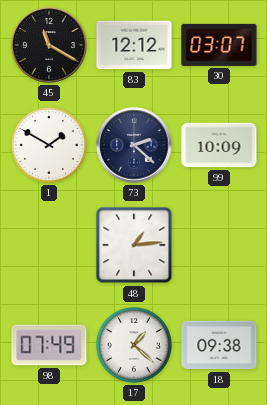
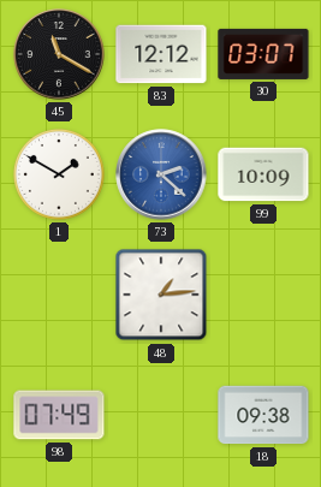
73 dial: navy -> blue (161, 174)
17: 1:22 -> none (134, 345)
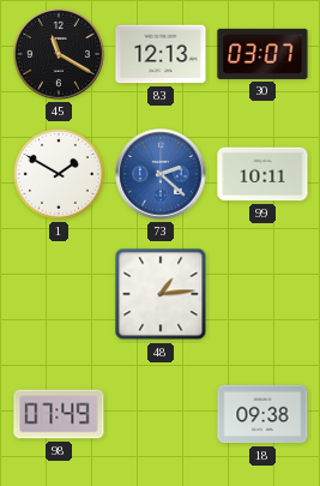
83: 12:12 -> 12:13 (161, 54)
99: 10:09 -> 10:11 (262, 174)
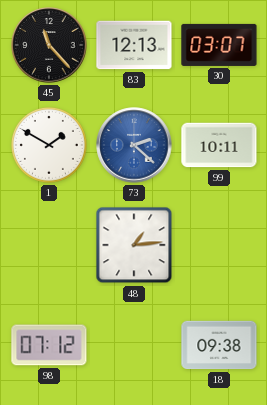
45: 11:20 -> 11:23 (49, 45)
98: 07:49 -> 07:12 (49, 345)
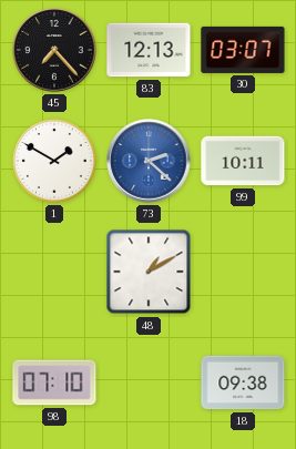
45: 11:23 -> 7:23 (54, 50)
48: 1:14 -> 1:10 (149, 272)
98: 07:12 -> 07:10 (54, 382)
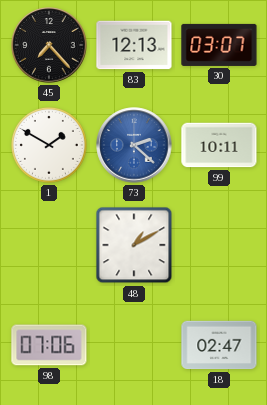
98: 07:10 -> 07:06 (49, 345)
18: 09:38 -> 02:47 (219, 345)
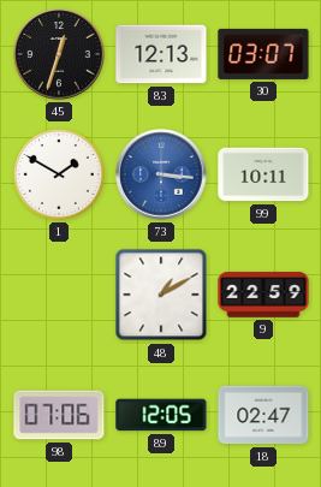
45: 7:23 -> 12:33 (59, 54)
73: 2:22 -> 3:16 (161, 174)
9: none -> 22:59 (263, 295)
89: none -> 12:05 (161, 415)
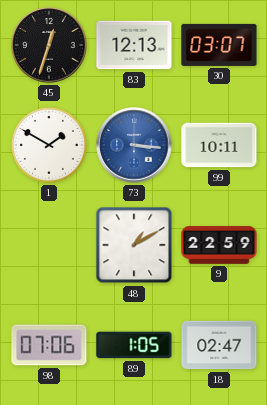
89: 12:05 -> 1:05 (134, 345)
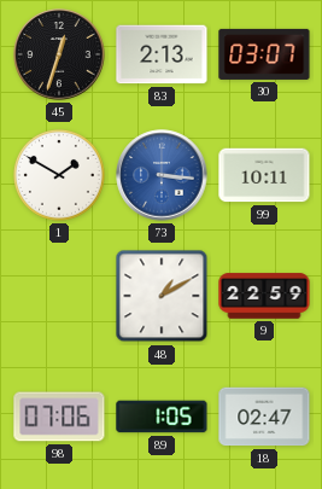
83: 12:13 -> 2:13 (162, 54)
